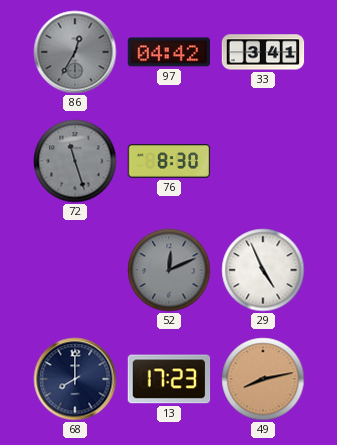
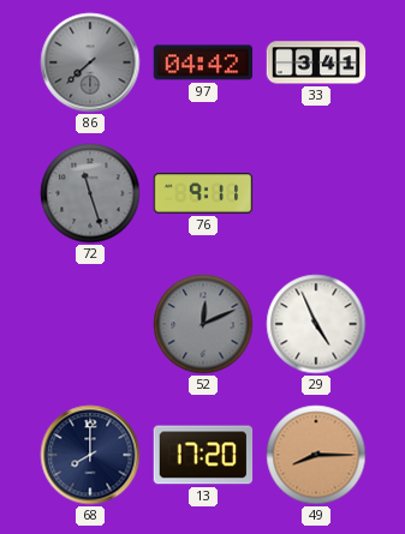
86: 12:35 -> 7:38 (90, 62)
76: 8:30 -> 9:11 (203, 193)
13: 17:23 -> 17:20 (203, 455)
49: 8:13 -> 8:15 (316, 455)
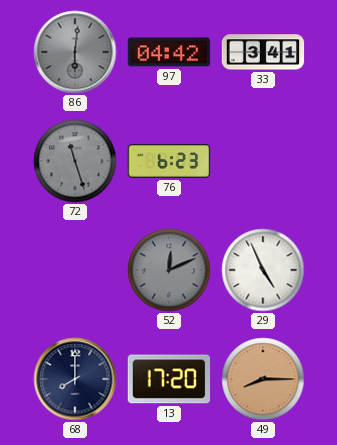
86: 7:38 -> 6:01 (75, 52)
76: 9:11 -> 6:23 (169, 161)
